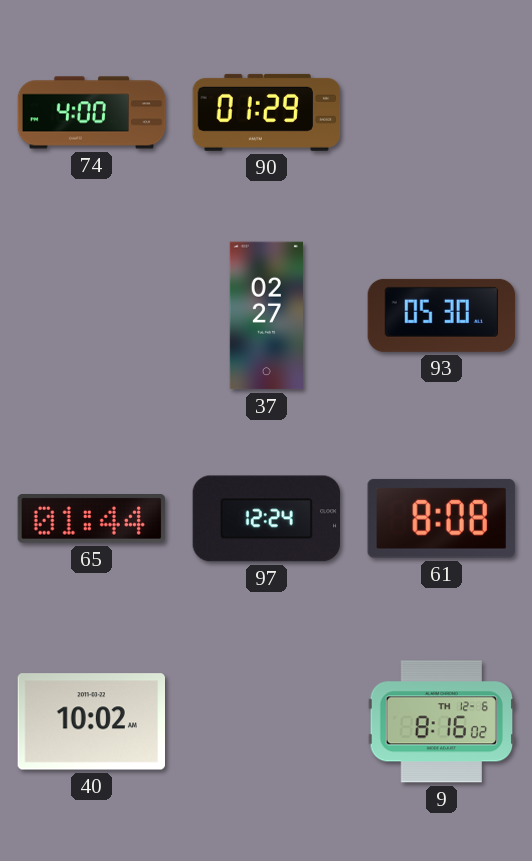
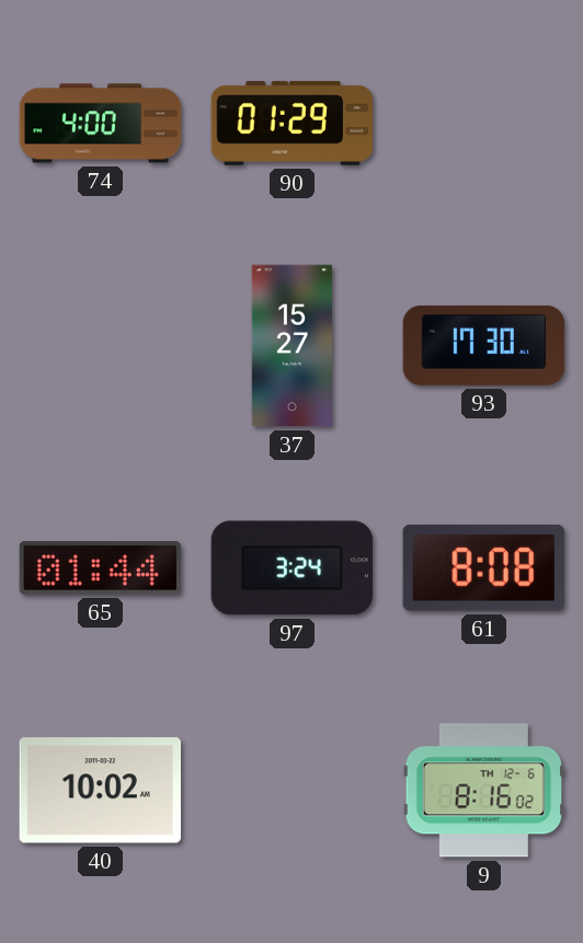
37: 02:27 -> 15:27 (291, 346)
93: 05:30 -> 17:30 (484, 345)
97: 12:24 -> 3:24 (293, 568)
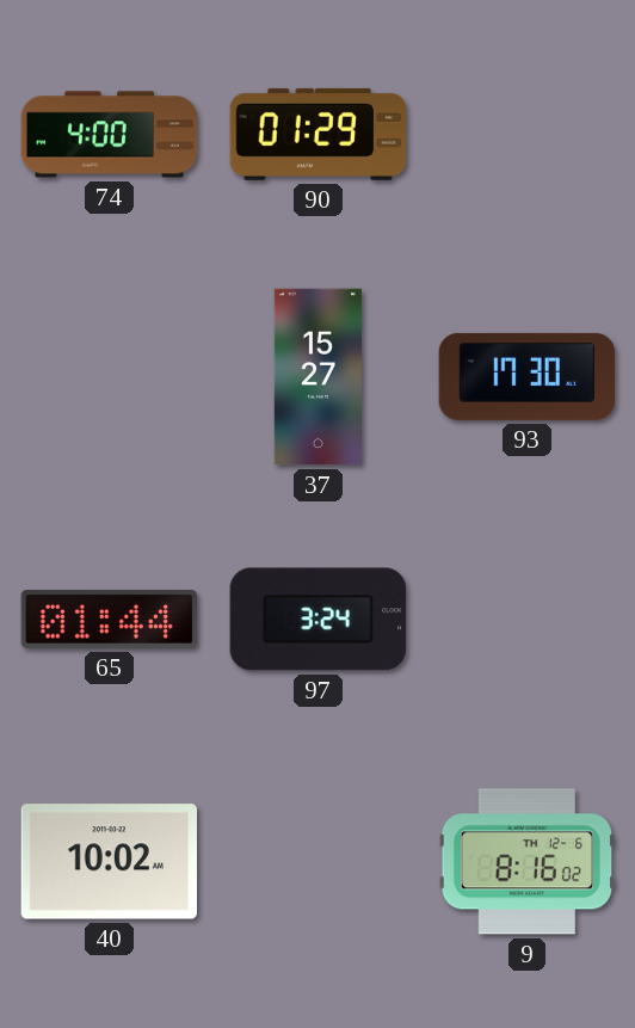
61: 8:08 -> none (483, 567)
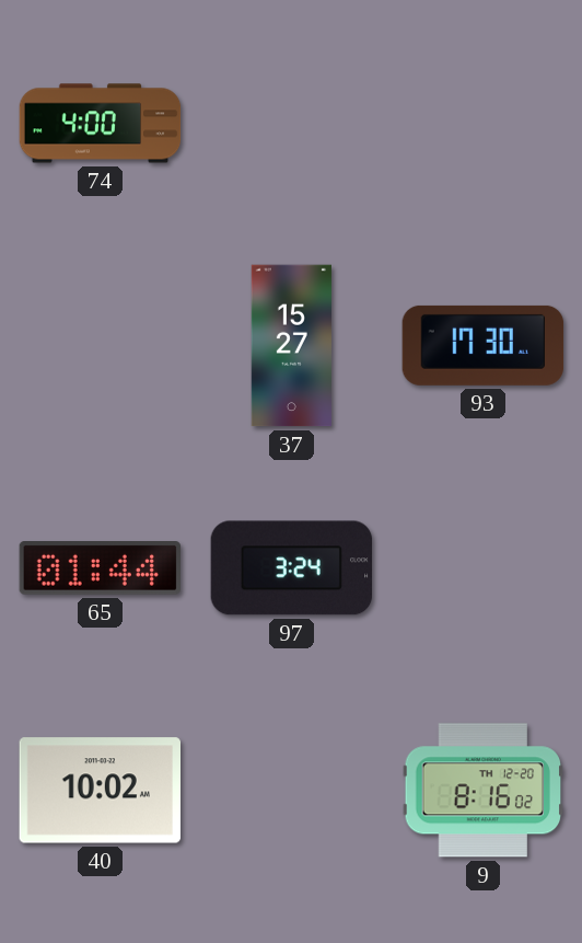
90: 01:29 -> none (319, 134)
9 date: TH 12-6 -> TH 12-20 (482, 791)
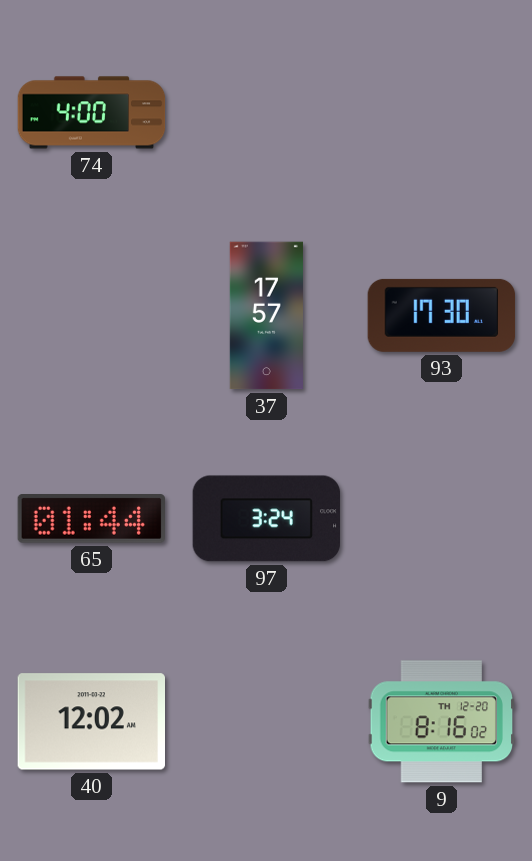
37: 15:27 -> 17:57 (266, 316)
40: 10:02 -> 12:02 (91, 722)
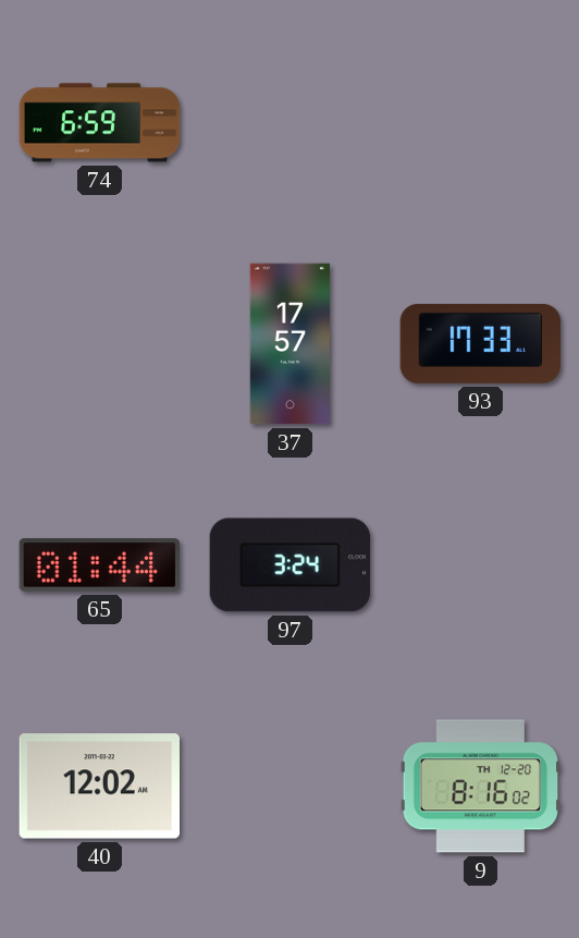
74: 4:00 -> 6:59 (100, 123)
93: 17:30 -> 17:33 (481, 343)
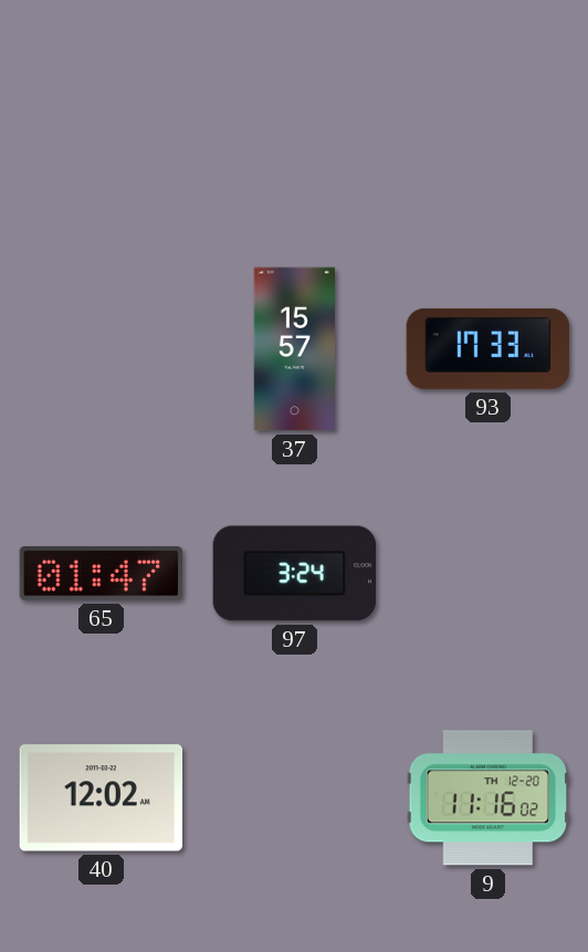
74: 6:59 -> none (100, 123)
37: 17:57 -> 15:57 (294, 349)
65: 01:44 -> 01:47 (101, 574)
9: 8:16 -> 11:16 (487, 798)
